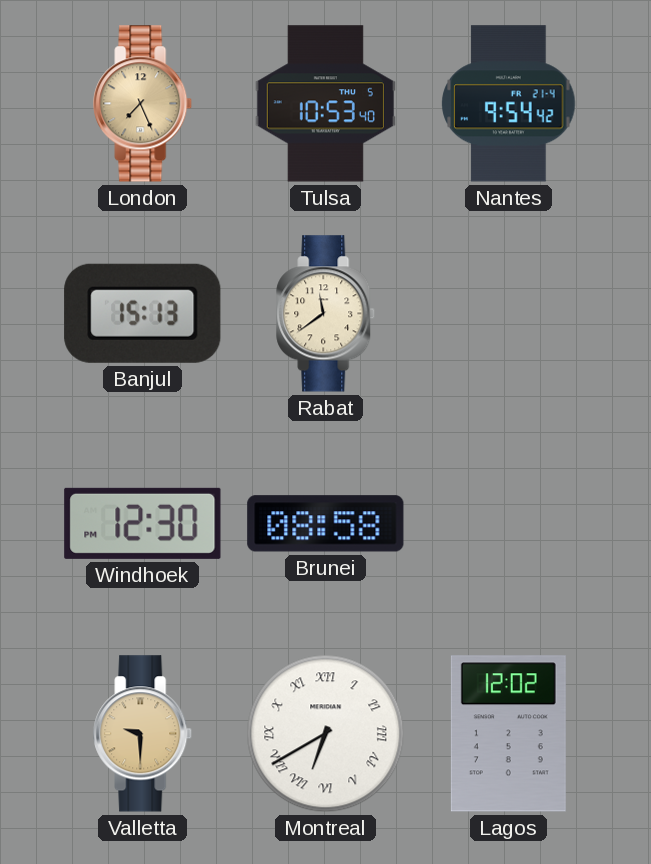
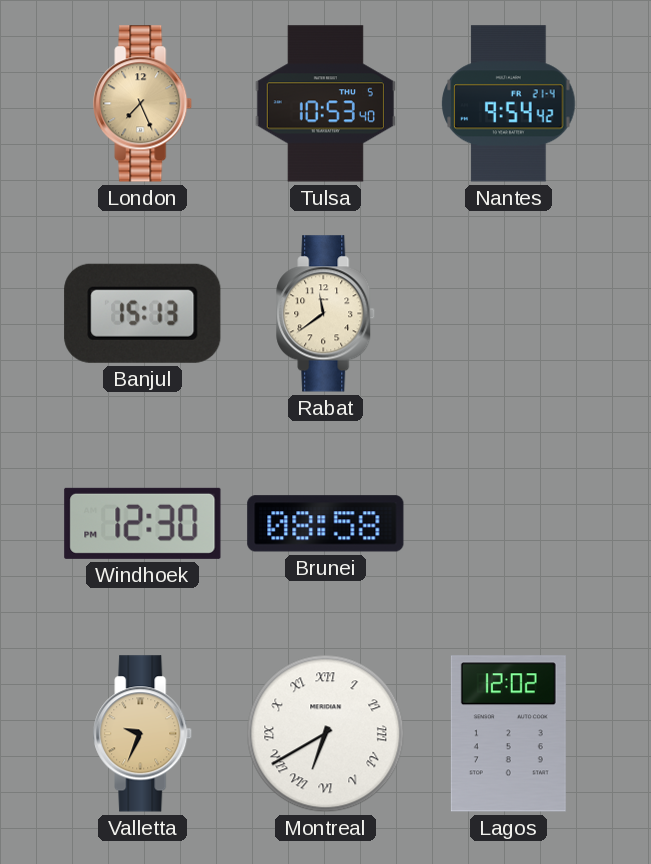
Valletta: 9:30 -> 9:34 (143, 734)
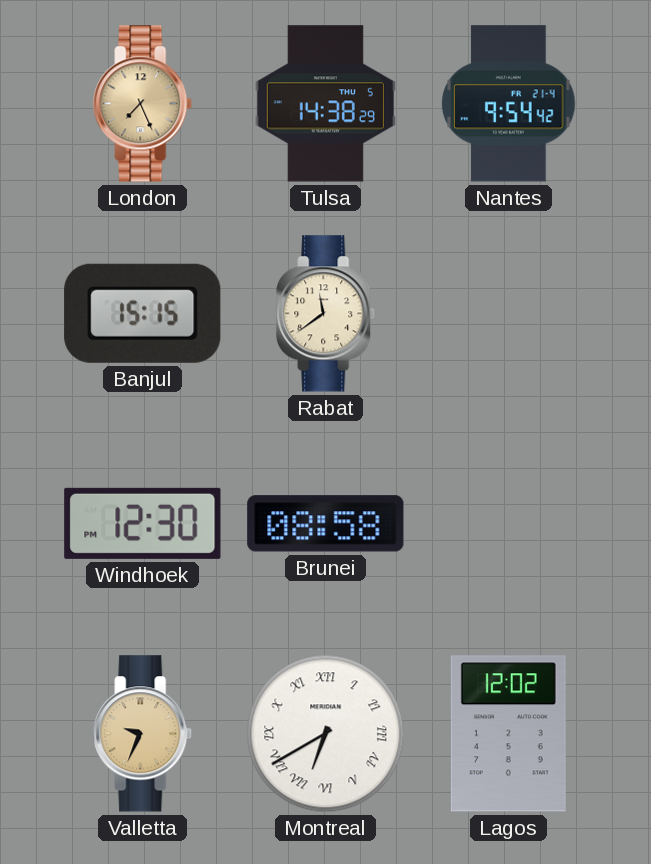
Tulsa: 10:53 -> 14:38 (325, 104)
Banjul: 15:13 -> 15:15 (143, 313)
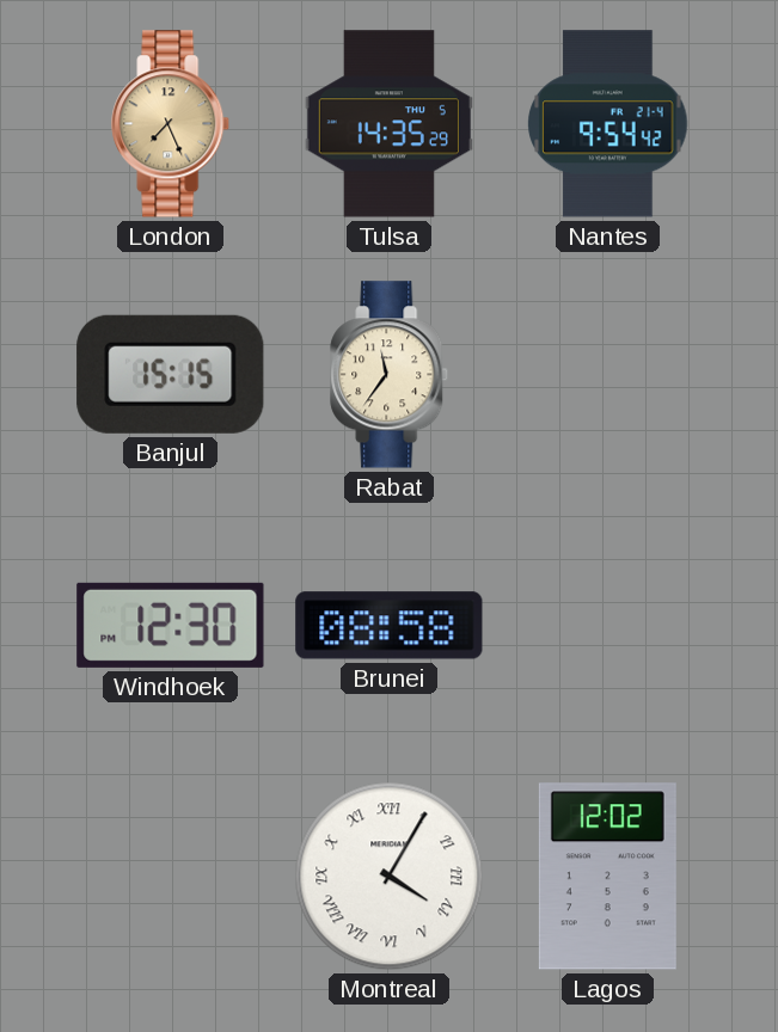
Tulsa: 14:38 -> 14:35 (388, 124)
Rabat: 11:39 -> 11:36 (390, 375)
Valletta: 9:34 -> none (143, 734)
Montreal: 6:40 -> 4:05 (390, 877)
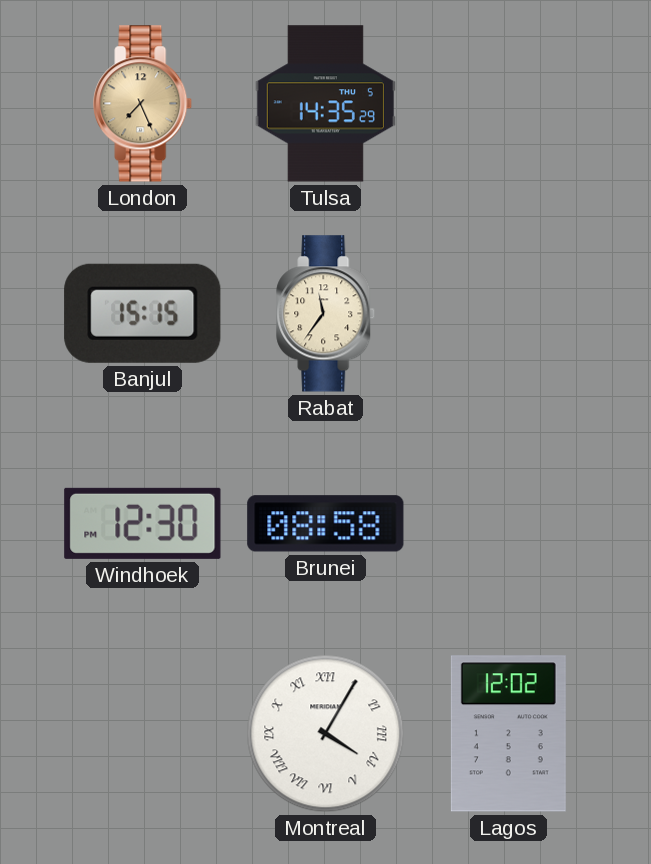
Nantes: 9:54 -> none (608, 124)
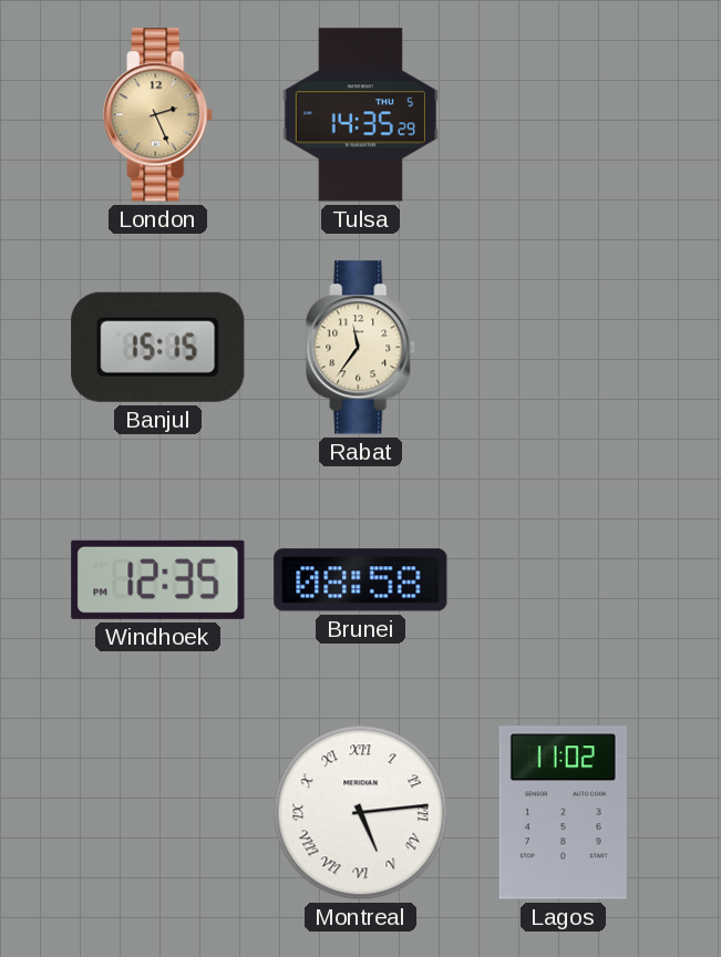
London: 7:26 -> 2:26 (158, 115)
Windhoek: 12:30 -> 12:35 (158, 579)
Montreal: 4:05 -> 5:14 (361, 813)
Lagos: 12:02 -> 11:02 (563, 813)
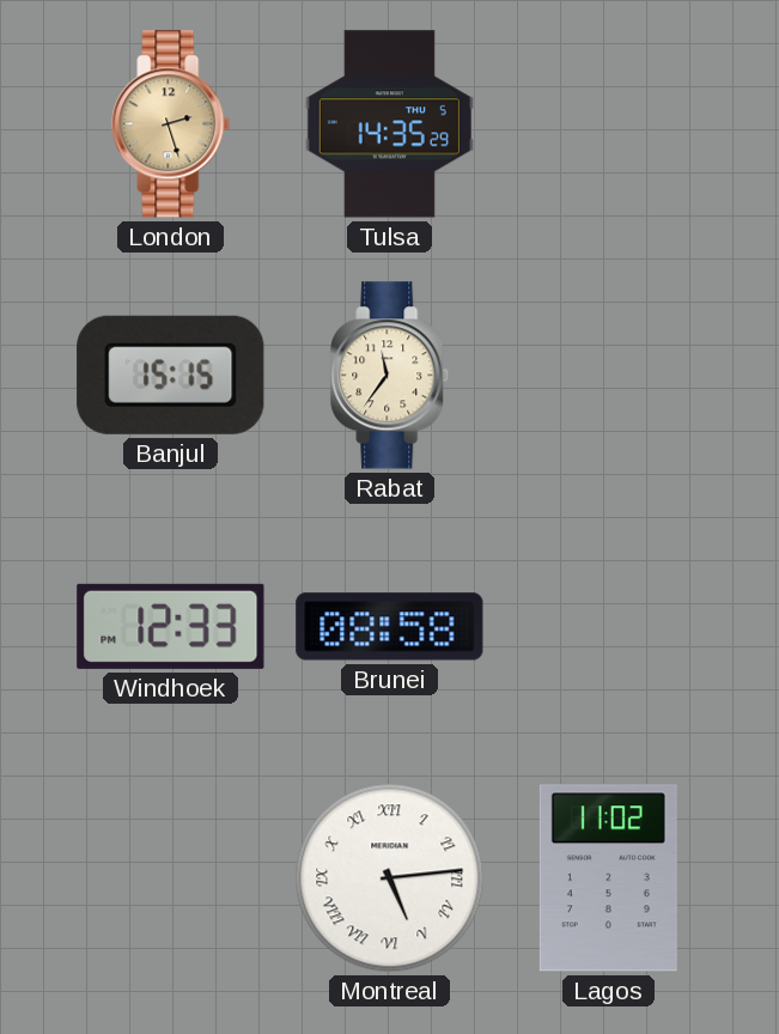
London: 2:26 -> 2:27 (171, 124)
Windhoek: 12:35 -> 12:33 (171, 626)
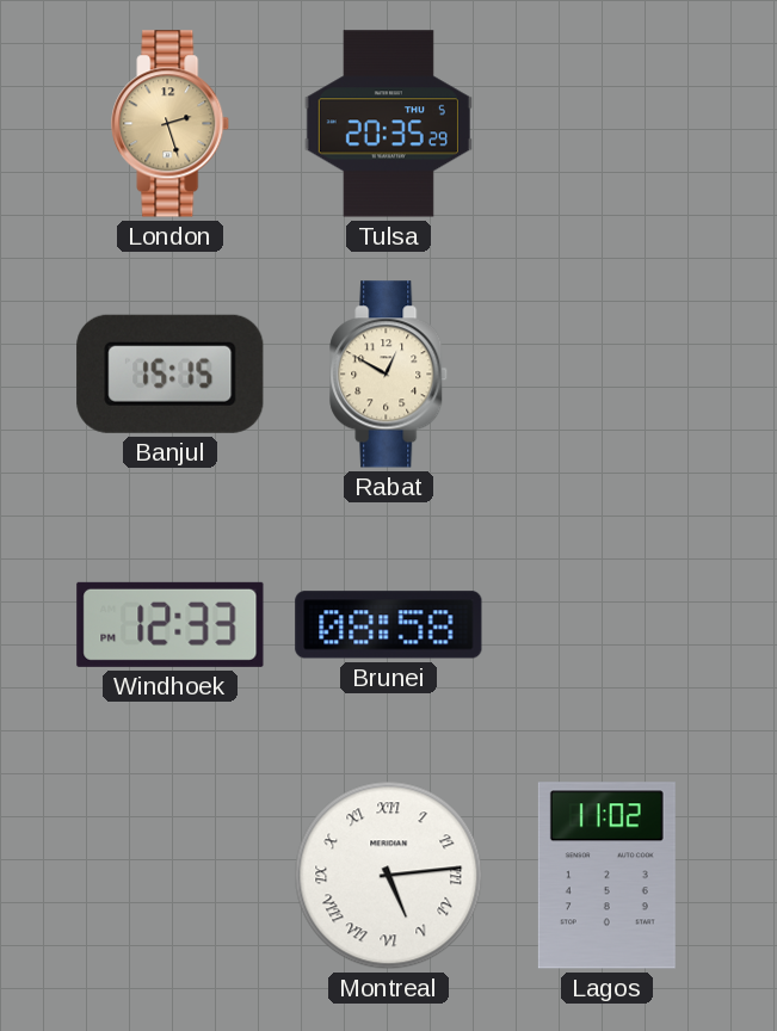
Tulsa: 14:35 -> 20:35 (388, 124)
Rabat: 11:36 -> 12:50 (389, 375)
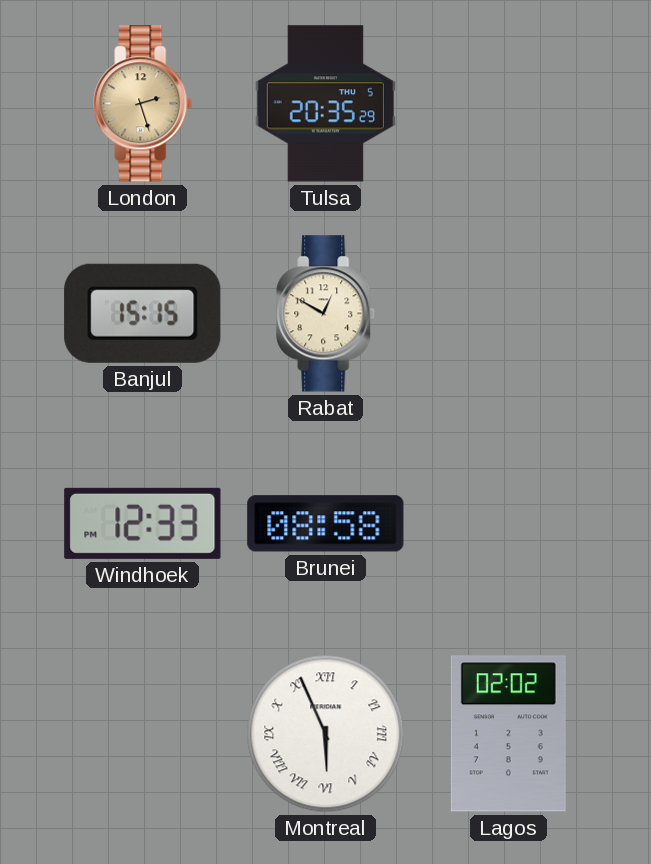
Montreal: 5:14 -> 5:56 (326, 734)
Lagos: 11:02 -> 02:02 (508, 734)
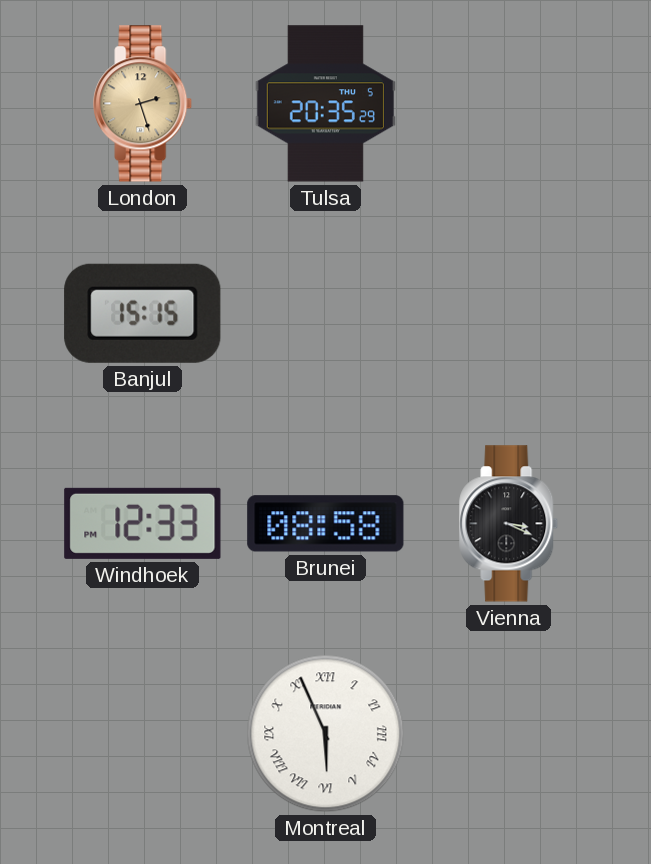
Rabat: 12:50 -> none (326, 314)
Vienna: none -> 3:19 (509, 524)
Lagos: 02:02 -> none (508, 734)
